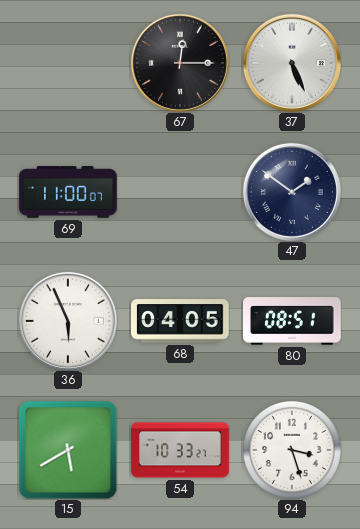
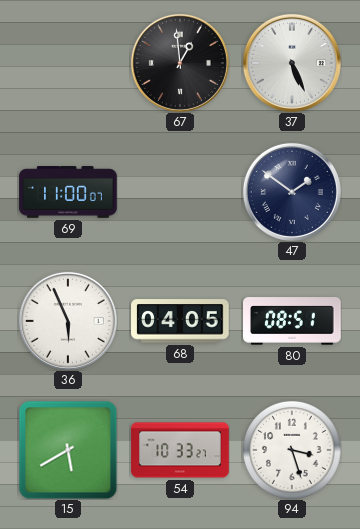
67: 12:15 -> 12:59 (180, 63)
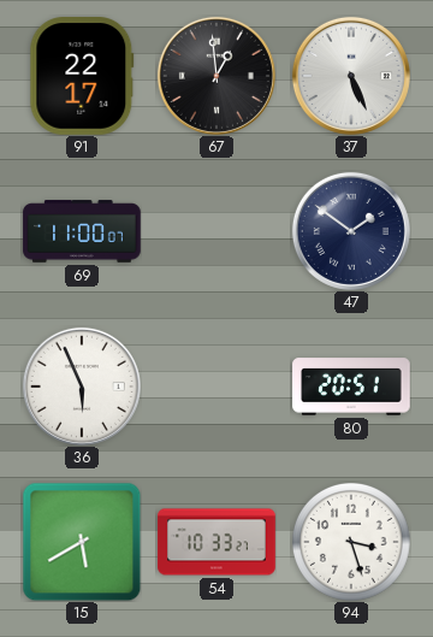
91: none -> 22:17 (82, 77)
68: 04:05 -> none (180, 321)
80: 08:51 -> 20:51 (351, 387)
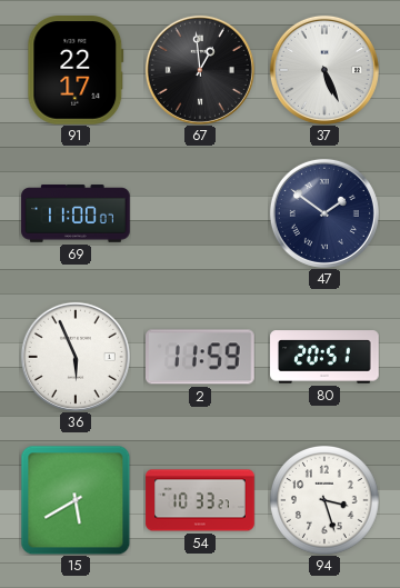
2: none -> 11:59 (201, 357)
